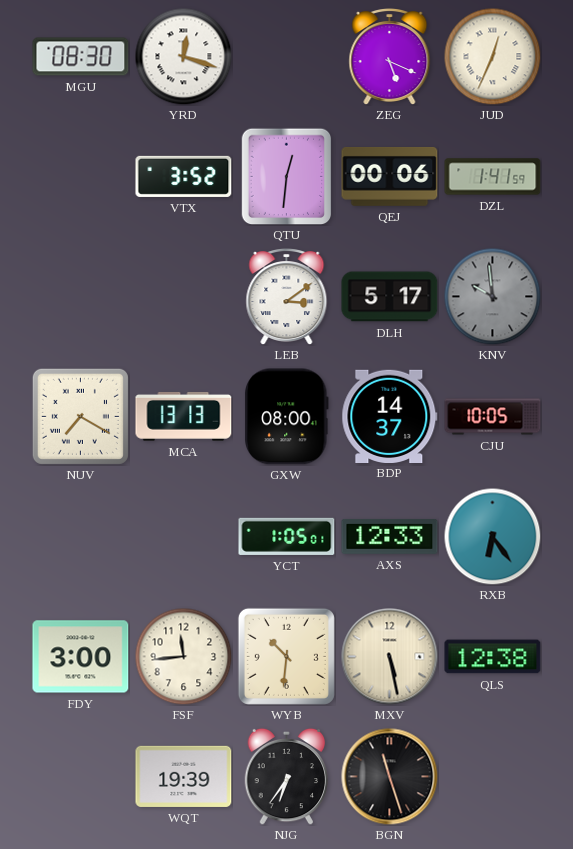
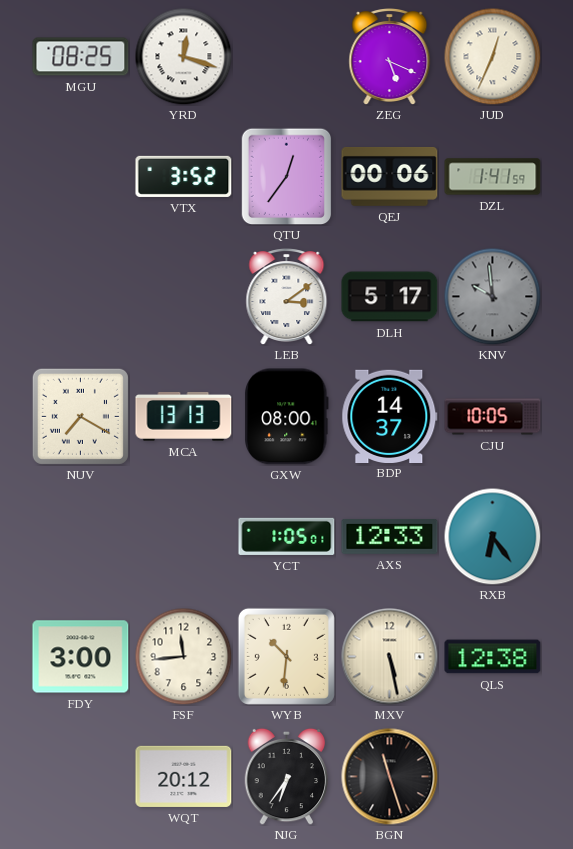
MGU: 08:30 -> 08:25 (81, 57)
QTU: 12:31 -> 12:36 (287, 176)
WQT: 19:39 -> 20:12 (184, 776)
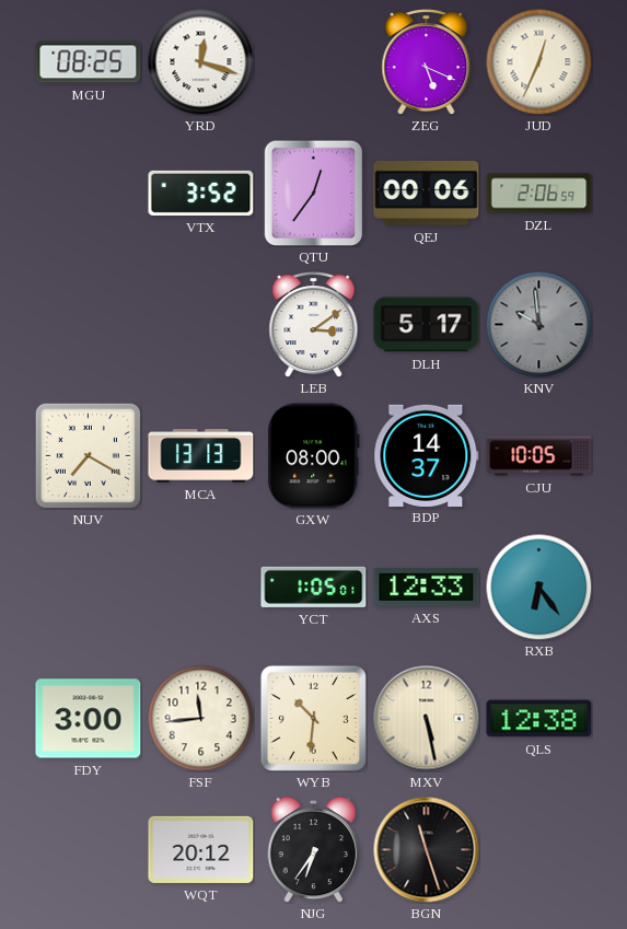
DZL: 1:41 -> 2:06 (539, 194)
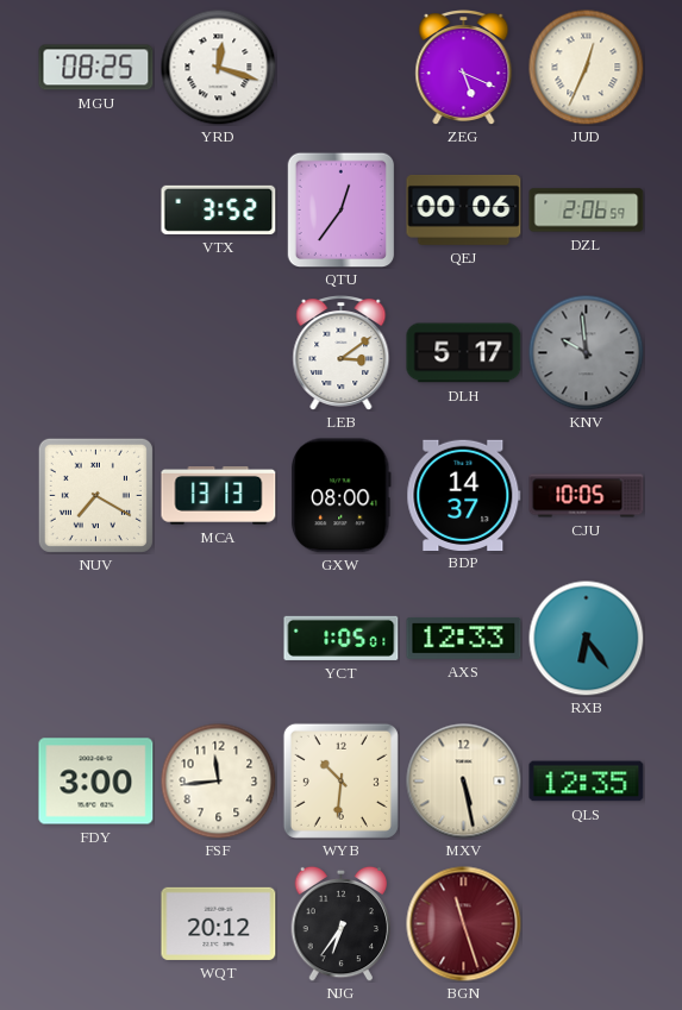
QLS: 12:38 -> 12:35 (587, 782)
BGN dial: black -> burgundy (464, 924)
